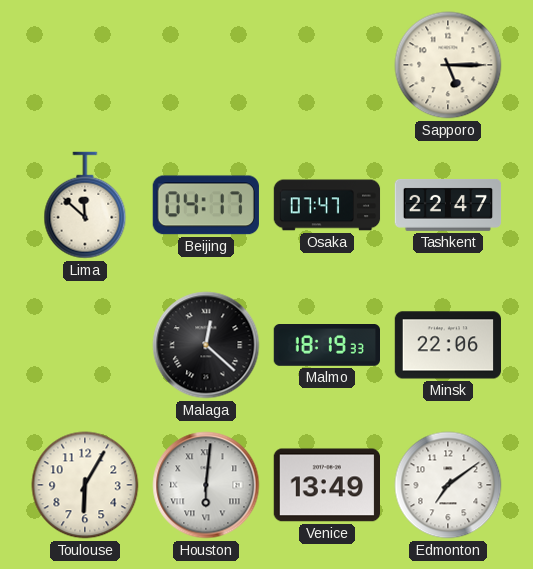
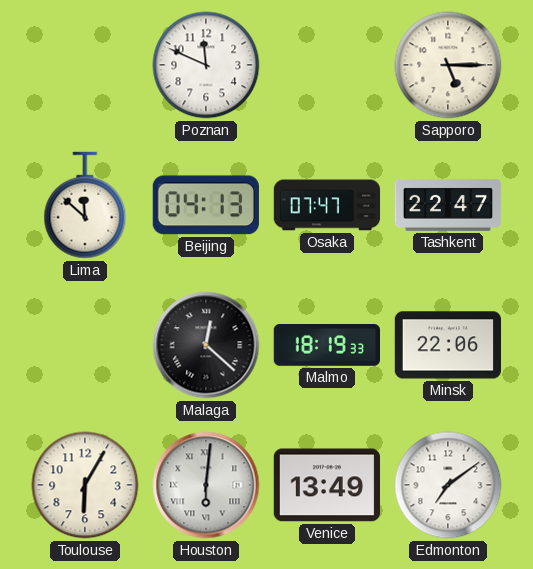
Poznan: none -> 11:49 (206, 65)
Beijing: 04:17 -> 04:13 (206, 205)
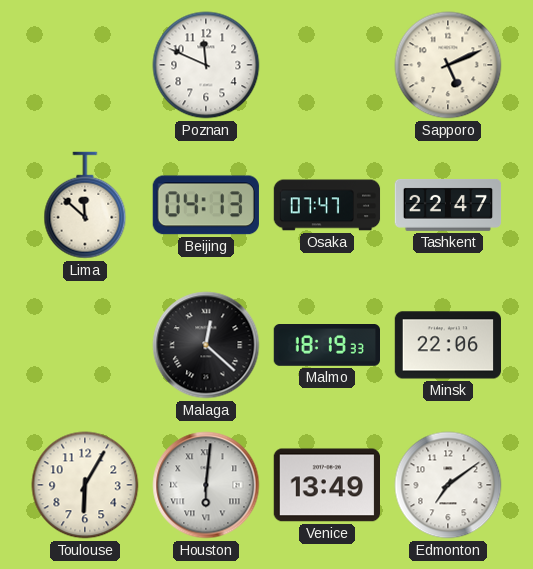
Sapporo: 5:15 -> 5:11 (448, 65)
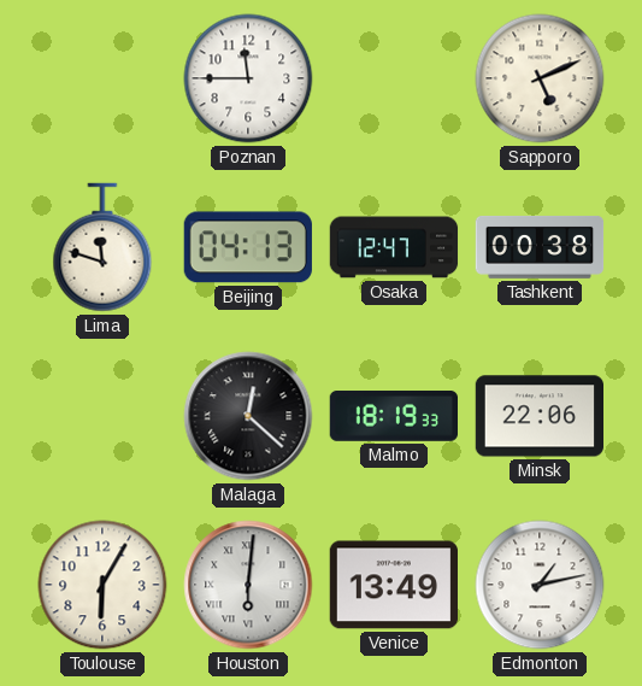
Poznan: 11:49 -> 11:45 (248, 78)
Lima: 11:52 -> 11:48 (102, 247)
Osaka: 07:47 -> 12:47 (394, 247)
Tashkent: 22:47 -> 00:38 (540, 247)
Edmonton: 7:09 -> 1:13 (540, 585)
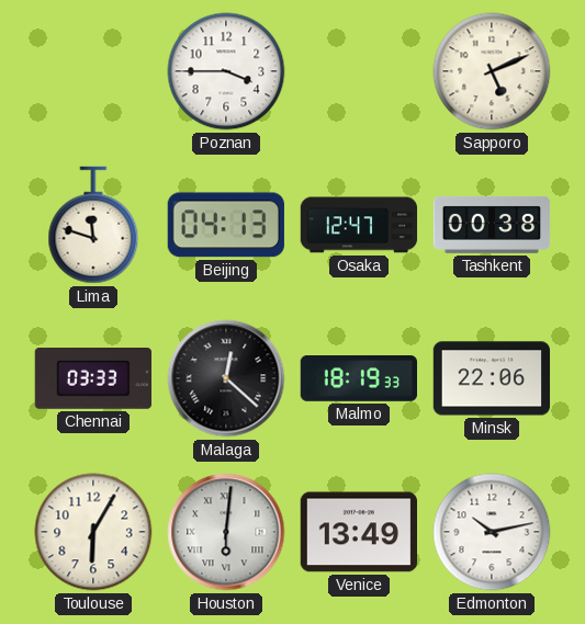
Poznan: 11:45 -> 3:45 (226, 71)
Chennai: none -> 03:33 (92, 379)
Edmonton: 1:13 -> 10:13 (492, 532)
